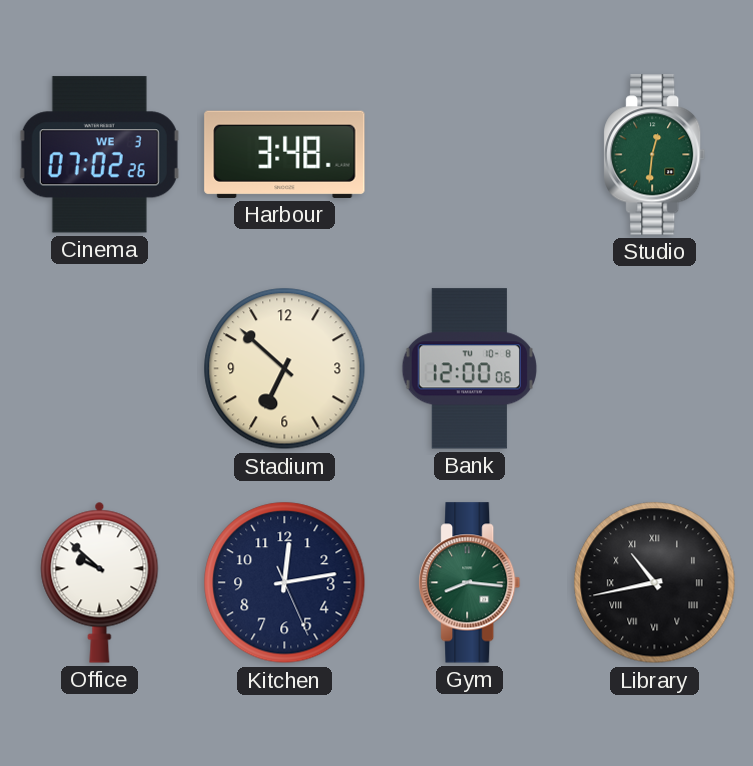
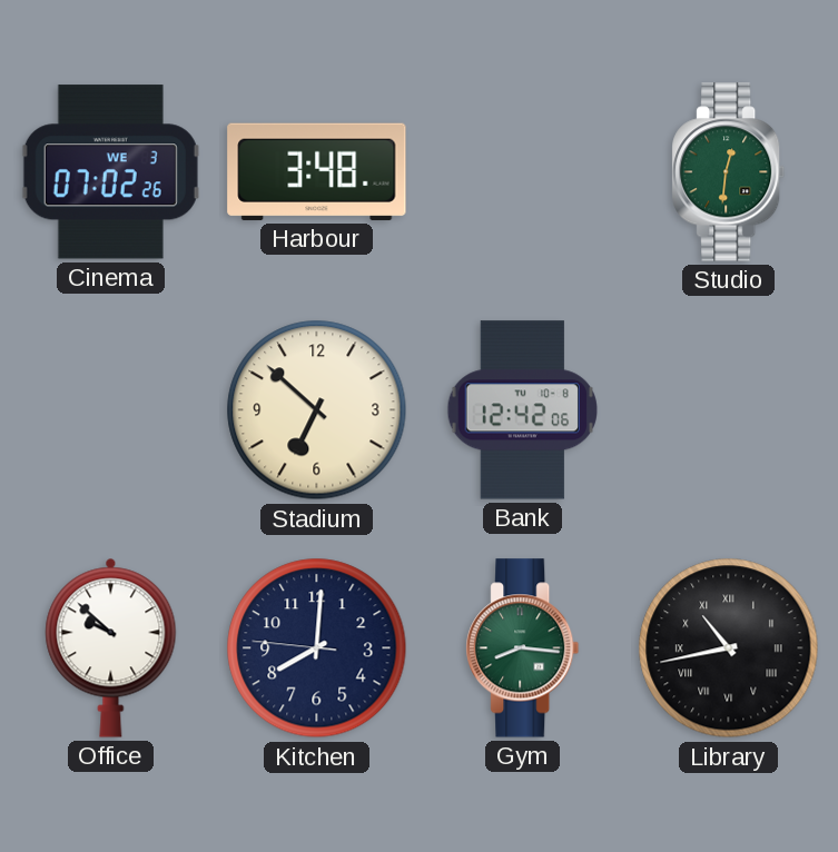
Bank: 12:00 -> 12:42 (522, 410)
Kitchen: 12:13 -> 8:00 (317, 648)
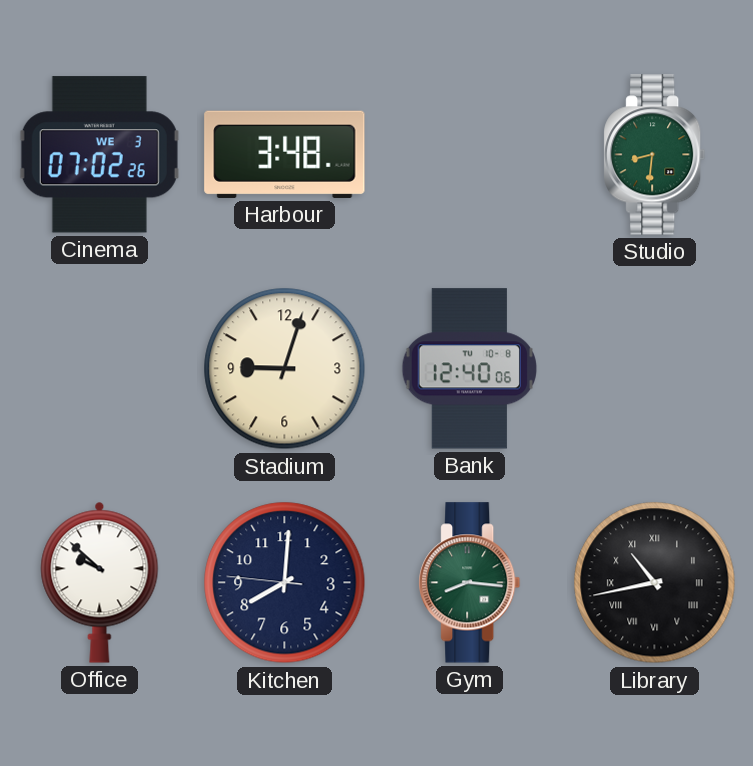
Studio: 12:31 -> 8:31 (655, 155)
Stadium: 6:52 -> 9:03 (285, 369)
Bank: 12:42 -> 12:40 (469, 369)
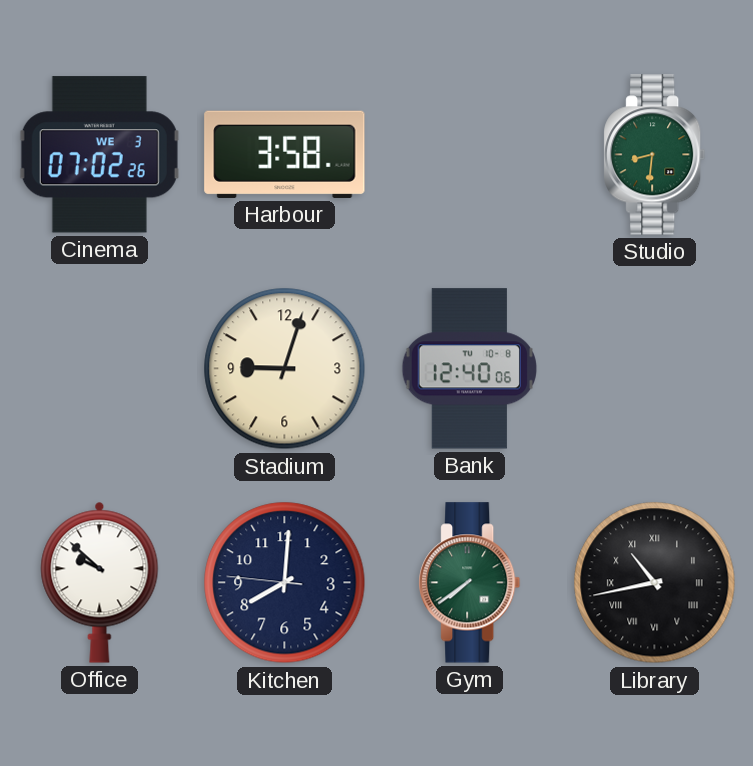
Harbour: 3:48 -> 3:58 (285, 154)
Gym: 8:16 -> 7:39 (470, 583)
